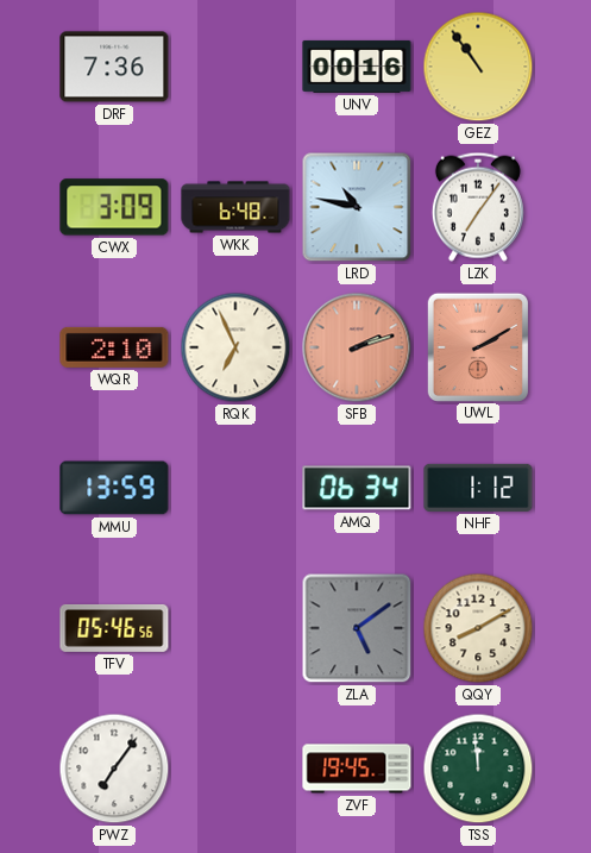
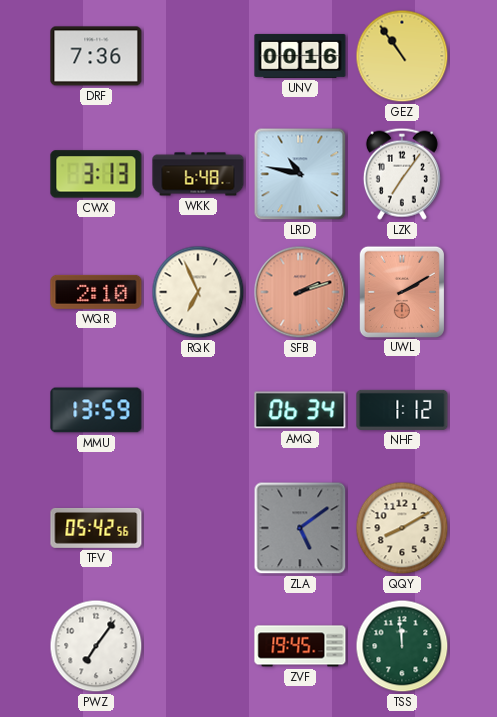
CWX: 3:09 -> 3:13 (96, 174)
TFV: 05:46 -> 05:42 (96, 528)
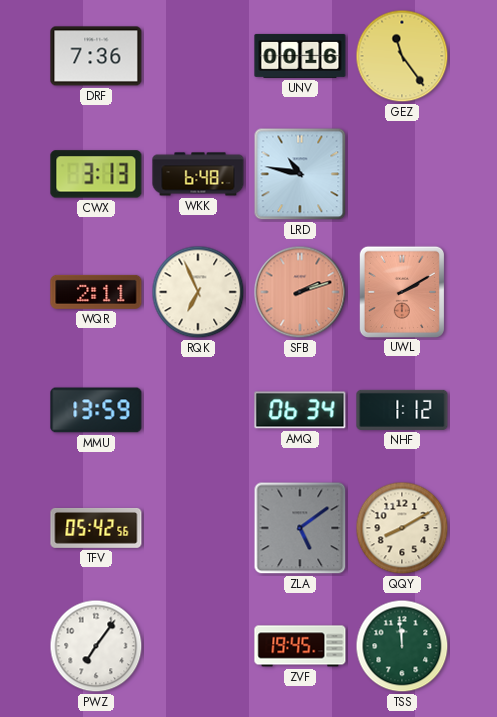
GEZ: 10:54 -> 11:24 (402, 56)
LZK: 7:06 -> none (402, 174)
WQR: 2:10 -> 2:11 (96, 292)
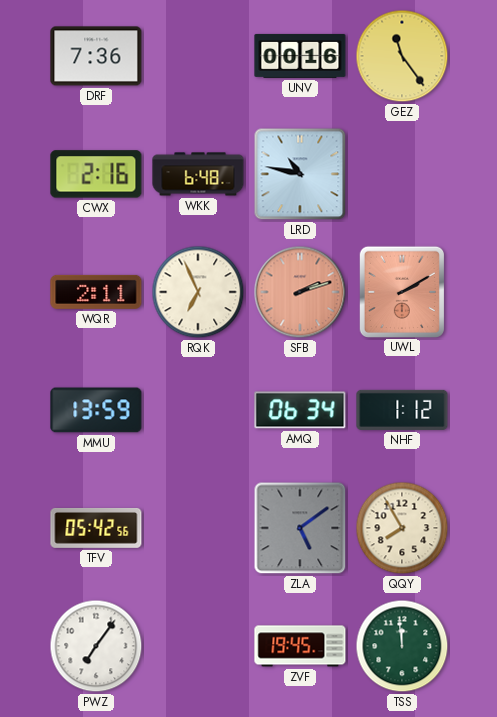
CWX: 3:13 -> 2:16 (96, 174)
QQY: 8:10 -> 7:55 (402, 528)
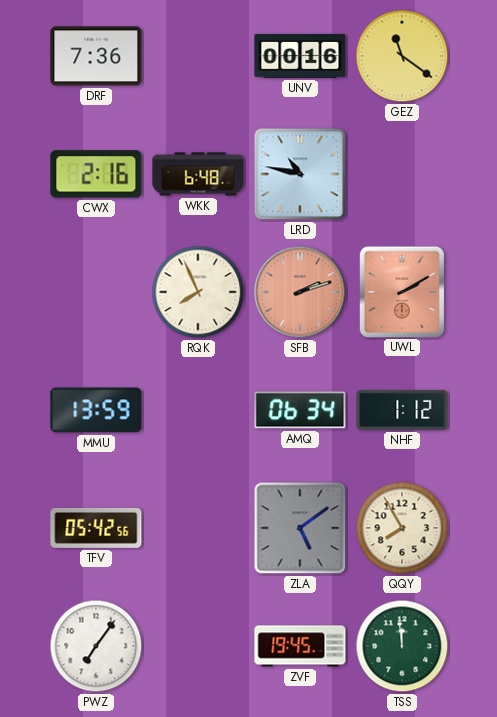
GEZ: 11:24 -> 11:21 (402, 56)
WQR: 2:11 -> none (96, 292)
RQK: 6:56 -> 7:56 (198, 292)
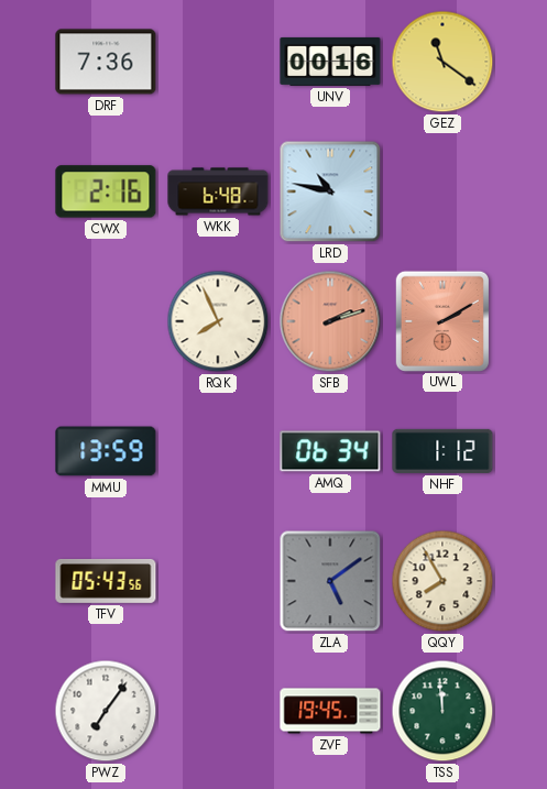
TFV: 05:42 -> 05:43 (106, 581)
